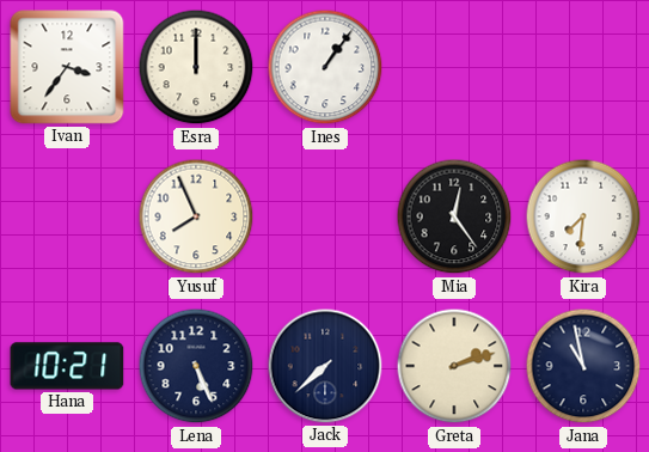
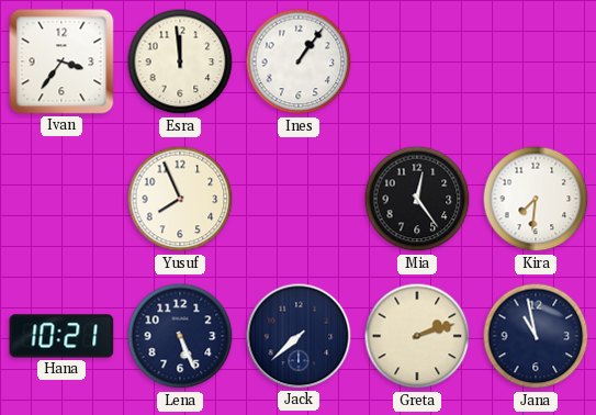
Esra: 12:00 -> 11:59 (180, 61)
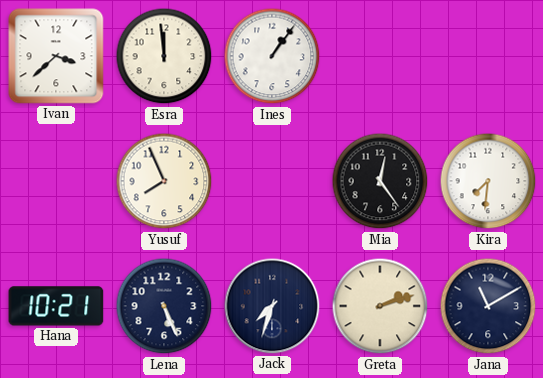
Ivan: 3:36 -> 3:38 (56, 56)
Jack: 7:38 -> 7:33 (272, 306)
Jana: 10:58 -> 11:10 (488, 306)
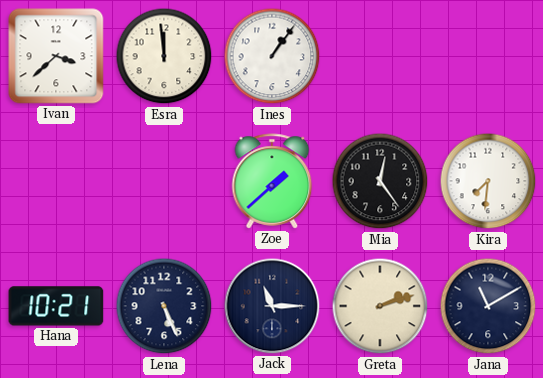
Yusuf: 7:56 -> none (164, 181)
Zoe: none -> 1:38 (272, 181)
Jack: 7:33 -> 11:15 (272, 306)
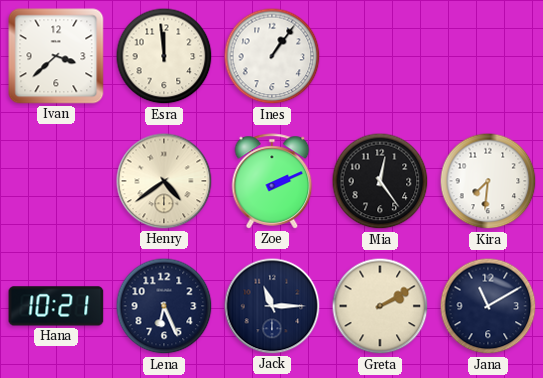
Henry: none -> 4:39 (164, 181)
Zoe: 1:38 -> 2:11 (272, 181)
Lena: 5:26 -> 6:26 (164, 306)
Greta: 2:12 -> 2:10 (380, 306)
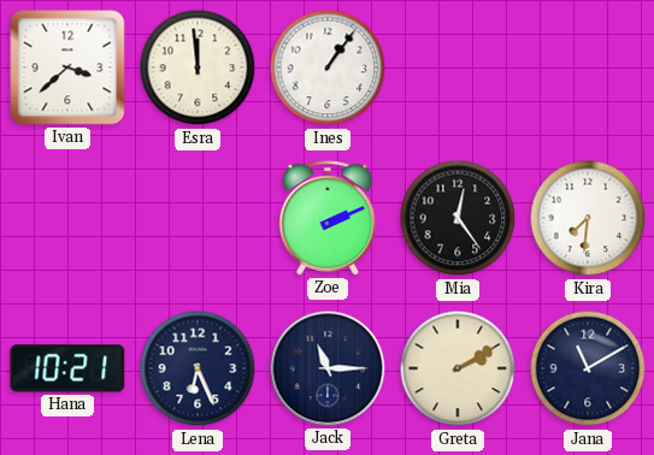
Henry: 4:39 -> none (164, 181)
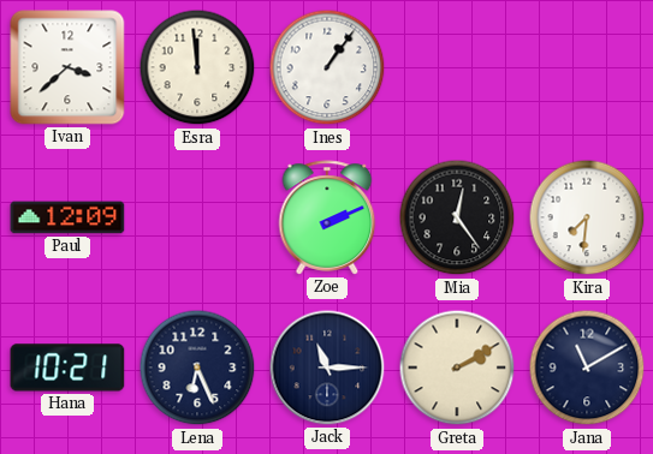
Paul: none -> 12:09 (67, 217)
